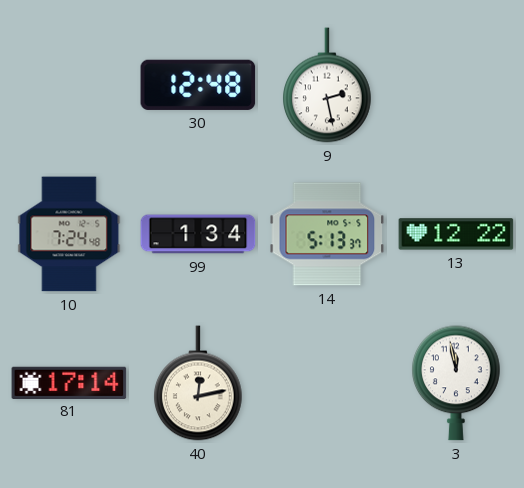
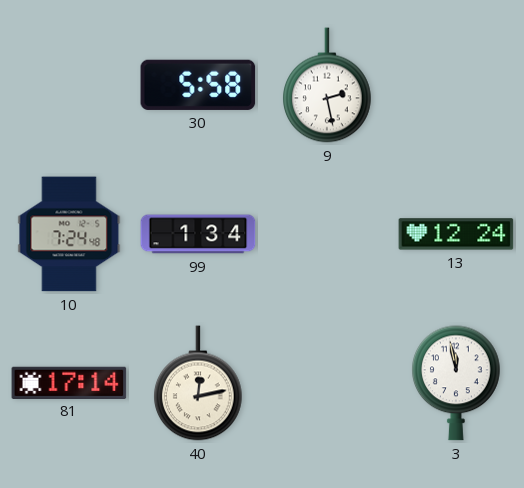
30: 12:48 -> 5:58 (198, 85)
14: 5:13 -> none (327, 234)
13: 12:22 -> 12:24 (456, 234)
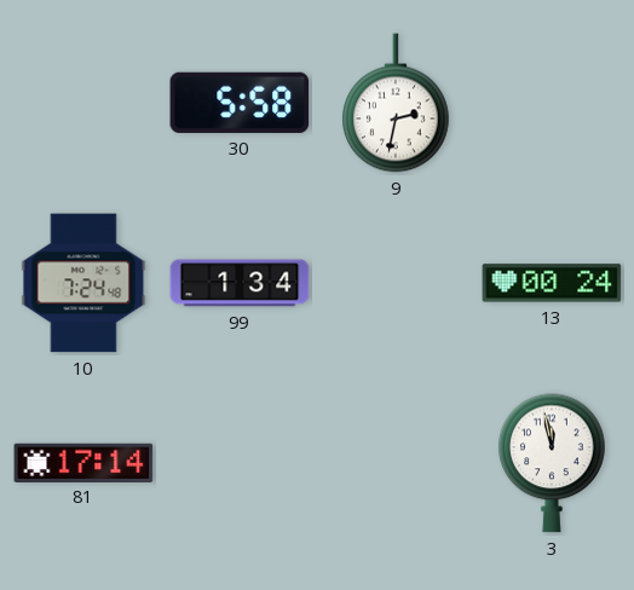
9: 2:28 -> 2:32 (397, 103)
13: 12:24 -> 00:24 (552, 283)
40: 12:13 -> none (199, 383)
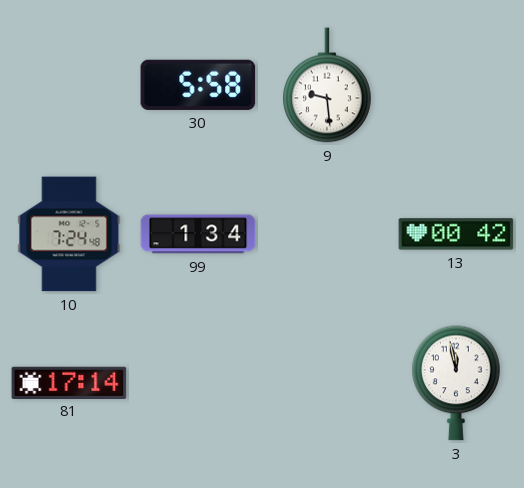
9: 2:32 -> 9:29 (328, 85)
13: 00:24 -> 00:42 (456, 234)
